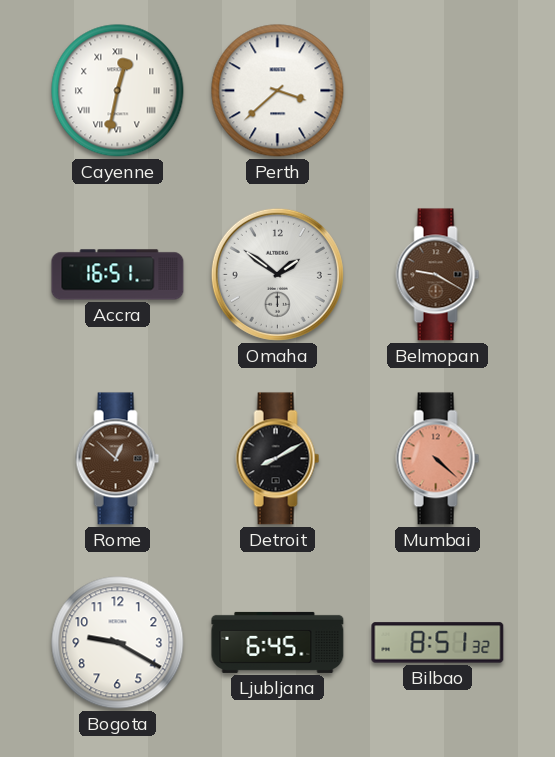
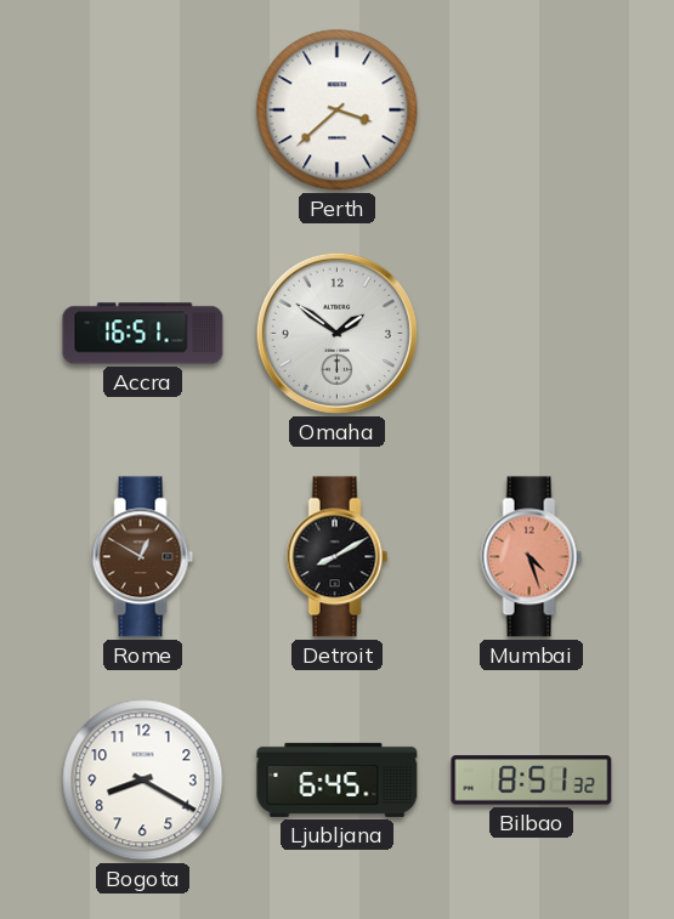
Cayenne: 12:32 -> none (118, 91)
Belmopan: 9:20 -> none (438, 275)
Rome: 12:52 -> 12:50 (143, 557)
Mumbai: 4:22 -> 4:27 (532, 557)
Bogota: 9:20 -> 8:20 (143, 781)
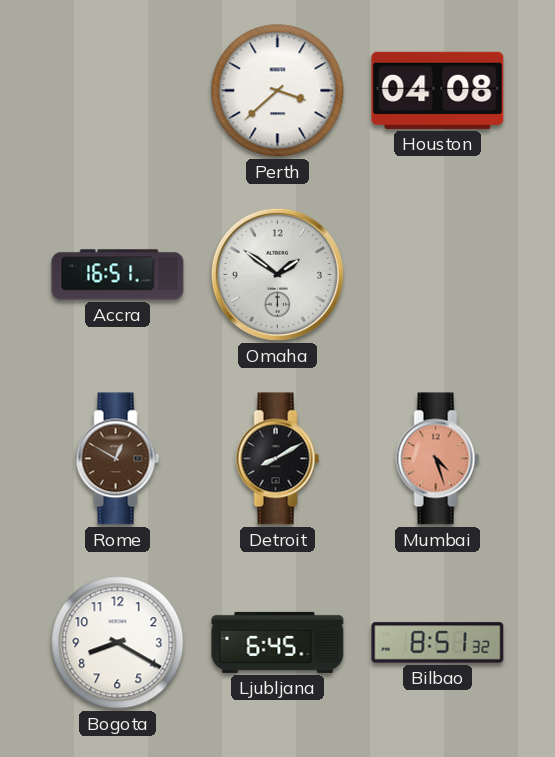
Houston: none -> 04:08 (438, 90)
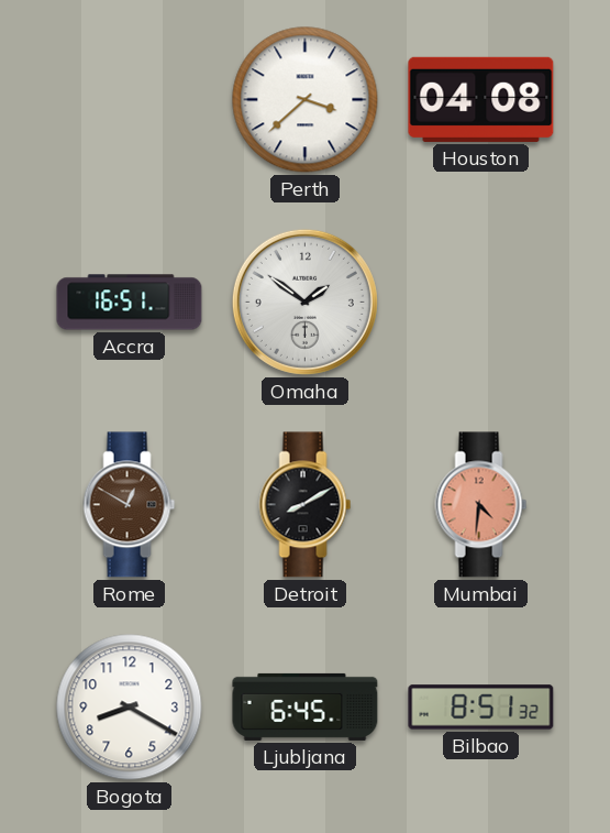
Mumbai: 4:27 -> 4:31 (481, 505)
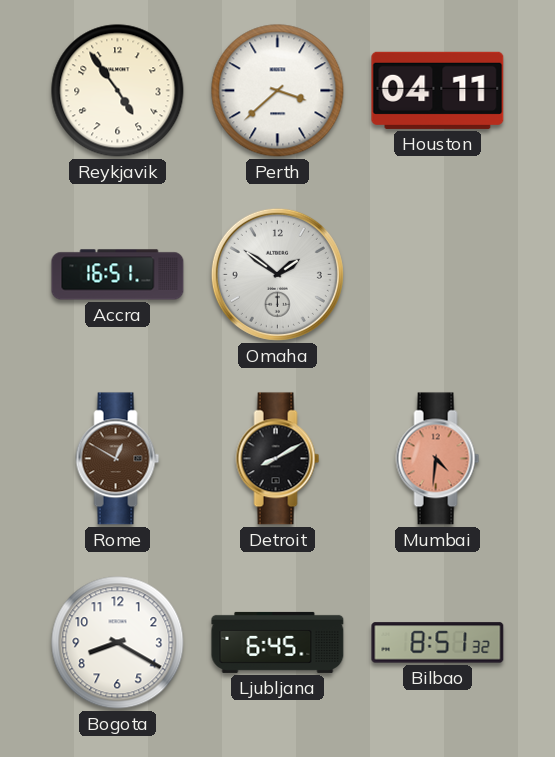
Reykjavik: none -> 4:54 (118, 91)
Houston: 04:08 -> 04:11 (438, 90)
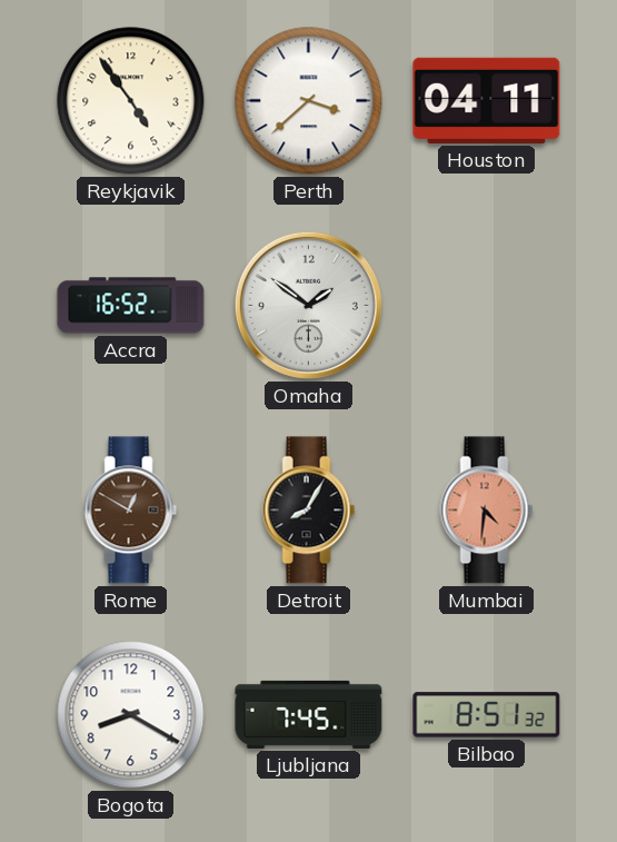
Accra: 16:51 -> 16:52 (131, 306)
Detroit: 8:10 -> 8:05 (309, 511)
Ljubljana: 6:45 -> 7:45 (309, 714)
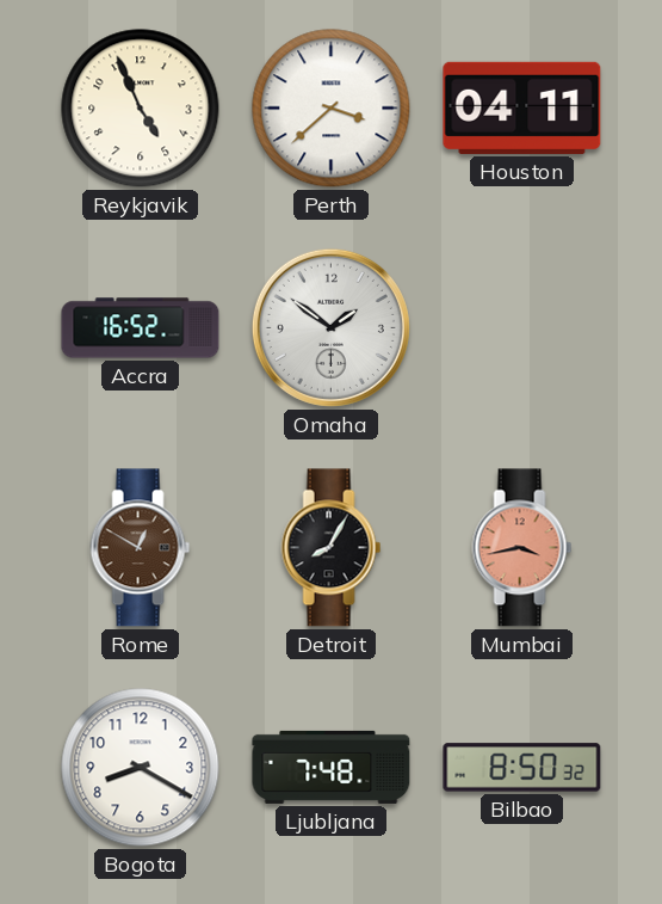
Reykjavik: 4:54 -> 4:56 (141, 109)
Mumbai: 4:31 -> 3:43 (522, 548)
Ljubljana: 7:45 -> 7:48 (332, 767)
Bilbao: 8:51 -> 8:50 (522, 768)
